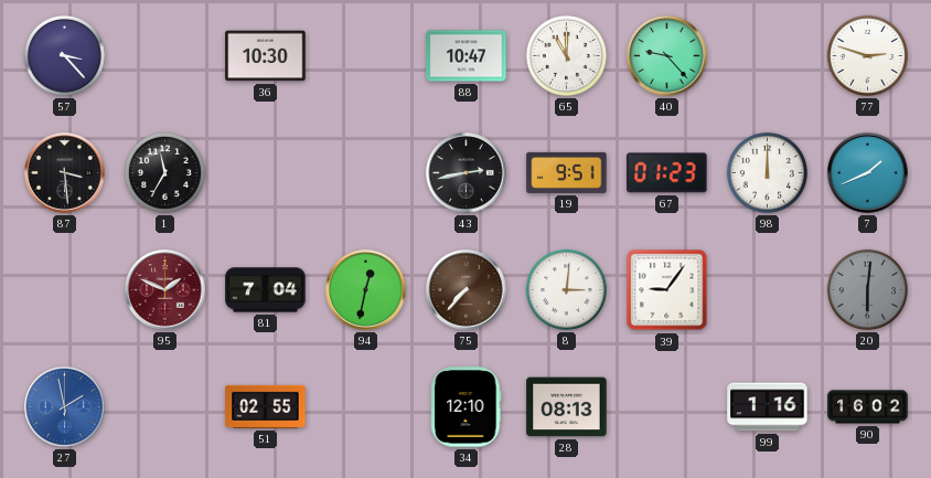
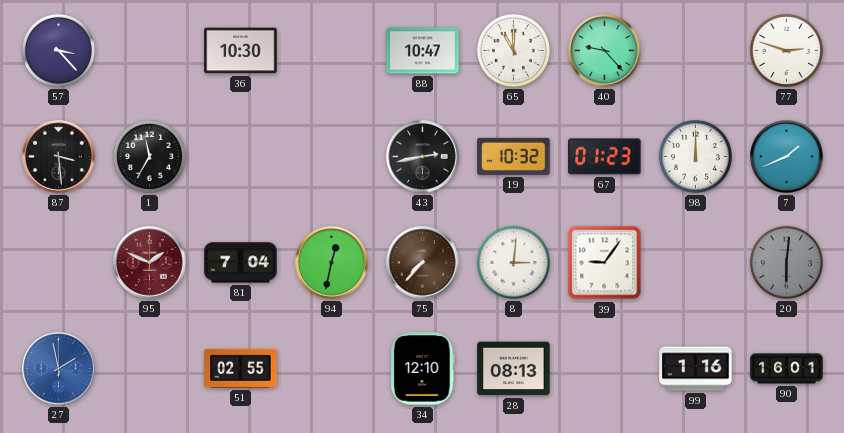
19: 9:51 -> 10:32 (514, 156)
90: 16:02 -> 16:01 (787, 369)
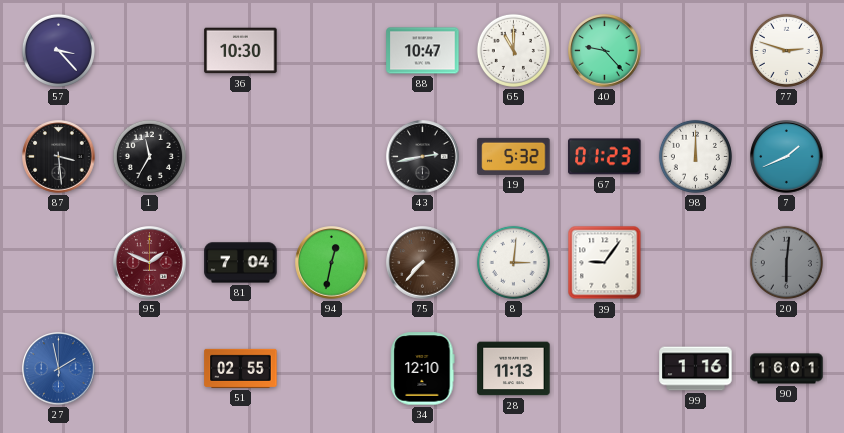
19: 10:32 -> 5:32 (514, 156)
28: 08:13 -> 11:13 (514, 369)
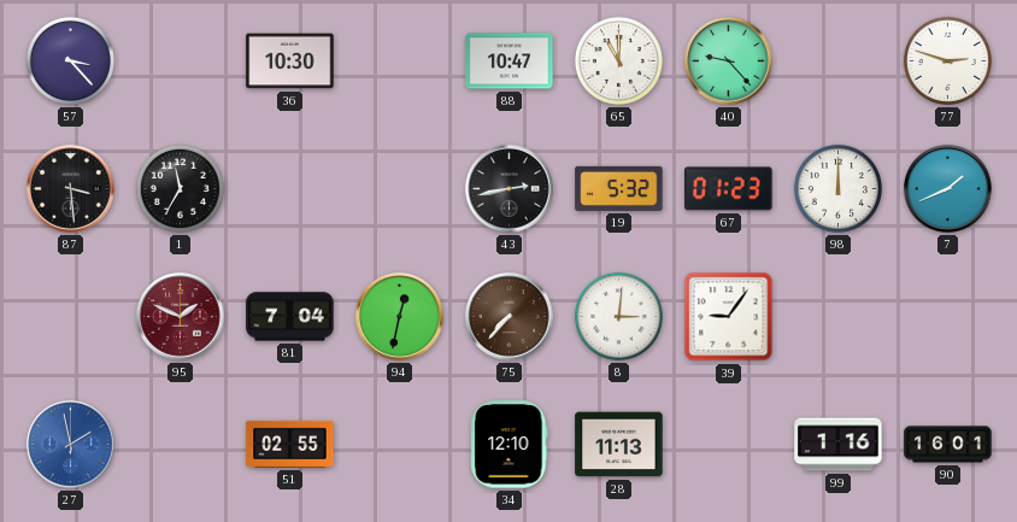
20: 6:01 -> none (786, 262)
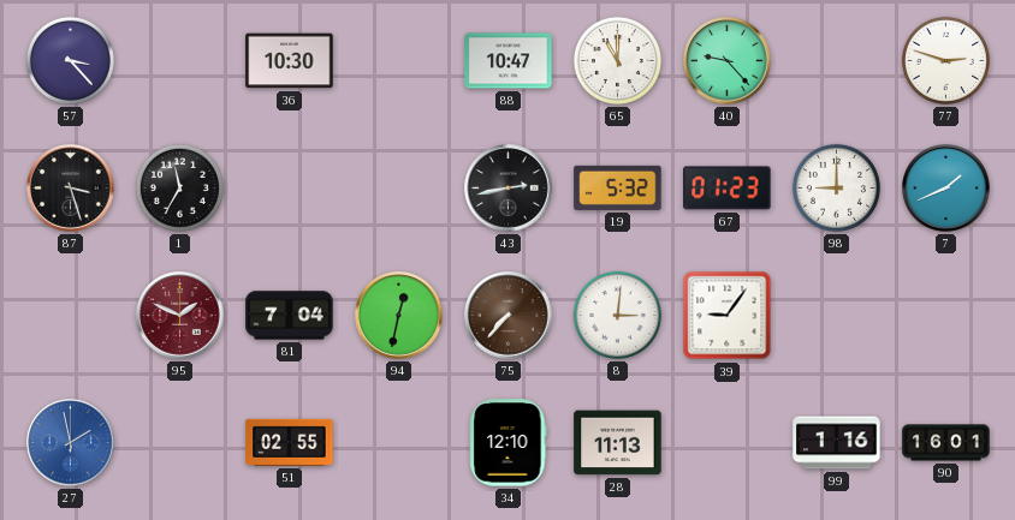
87: 3:29 -> 3:27 (71, 189)
98: 12:00 -> 9:00 (836, 187)
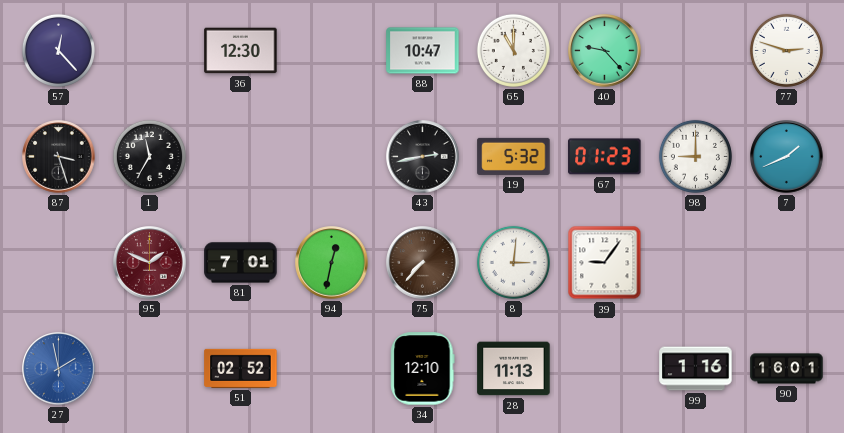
57: 3:23 -> 12:23 (58, 50)
36: 10:30 -> 12:30 (241, 51)
81: 7:04 -> 7:01 (241, 263)
51: 02:55 -> 02:52 (241, 368)
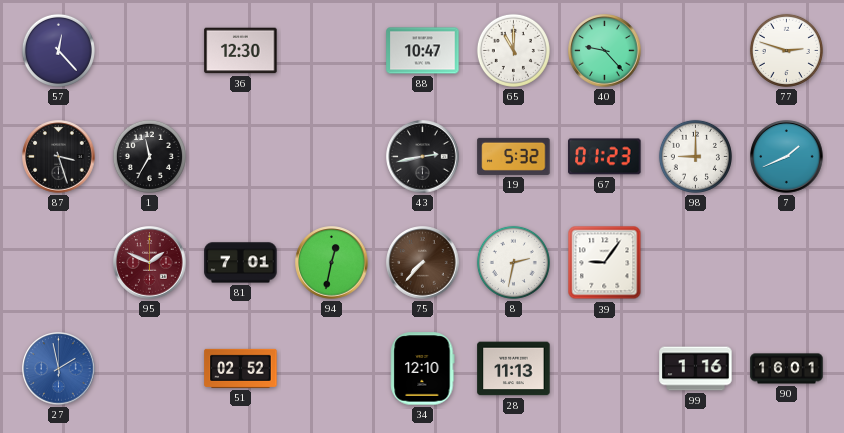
8: 3:01 -> 2:32 (513, 262)
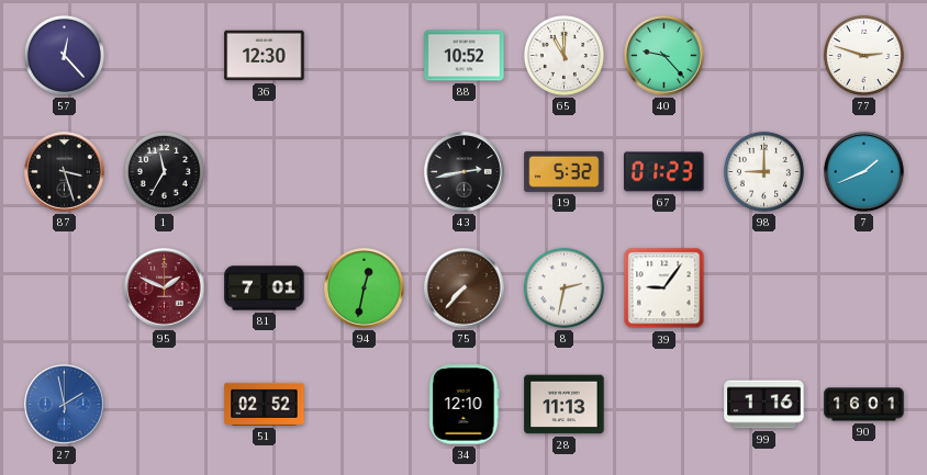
88: 10:47 -> 10:52 (465, 56)
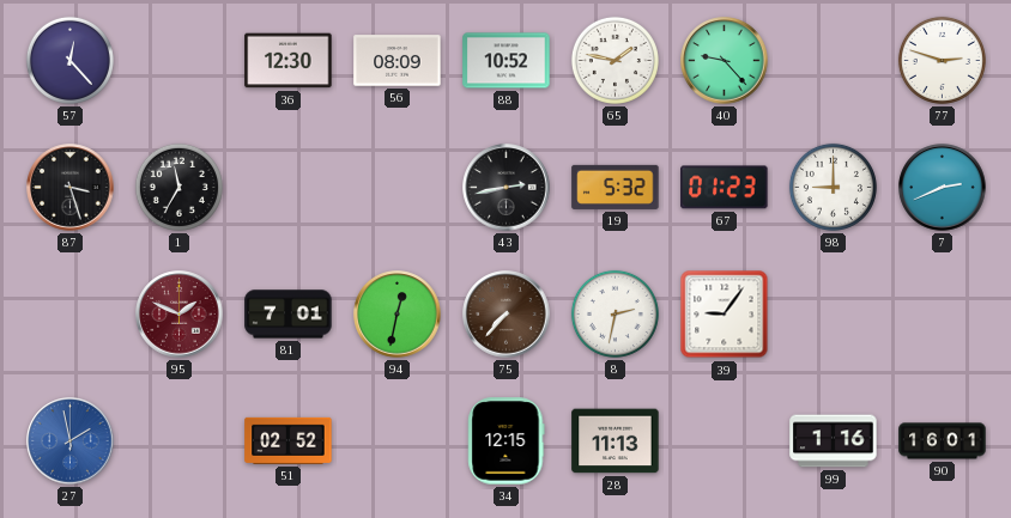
56: none -> 08:09 (398, 61)
65: 11:00 -> 1:47 (615, 60)
7: 1:41 -> 2:41 (943, 188)
34: 12:10 -> 12:15 (507, 441)
